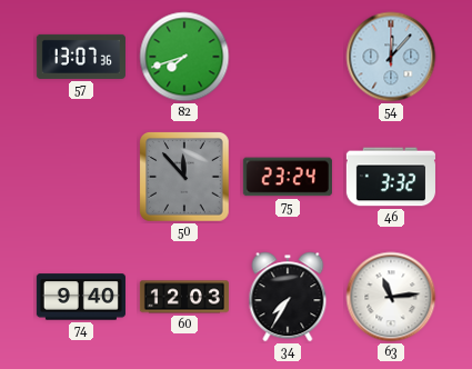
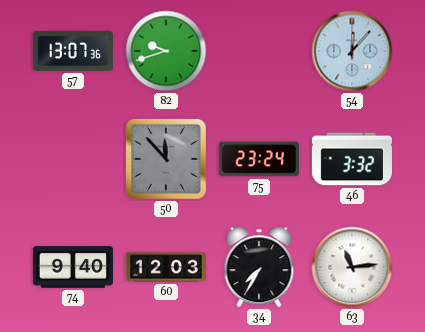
82: 7:42 -> 9:42 (166, 51)
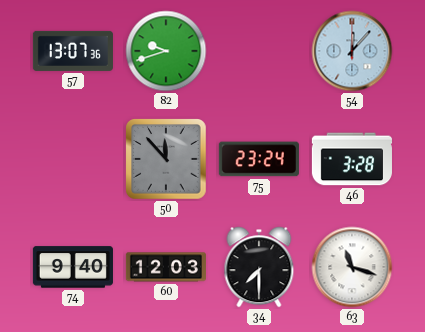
46: 3:32 -> 3:28 (352, 159)
34: 7:35 -> 7:30 (259, 267)
63: 11:14 -> 11:18 (352, 267)
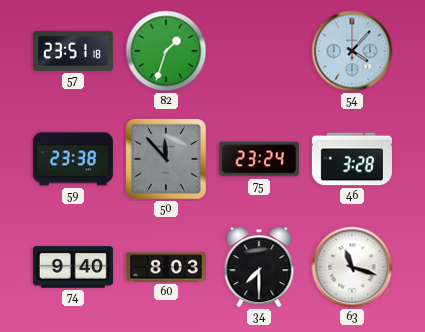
57: 13:07 -> 23:51 (73, 51)
82: 9:42 -> 1:33 (166, 51)
54: 12:07 -> 4:07 (352, 51)
59: none -> 23:38 (73, 159)
60: 12:03 -> 8:03 (166, 267)
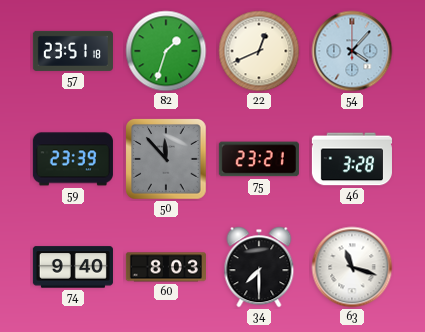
22: none -> 12:41 (259, 51)
59: 23:38 -> 23:39 (73, 159)
75: 23:24 -> 23:21 (259, 159)
